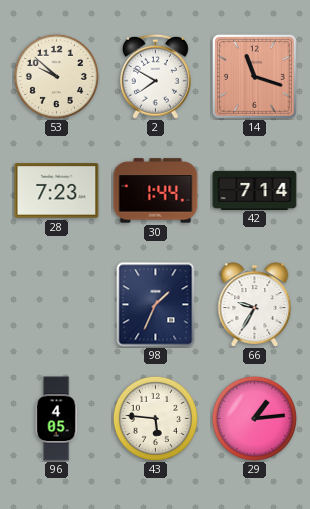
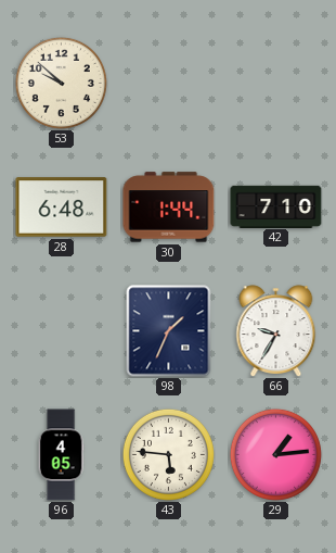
2: 7:50 -> none (155, 76)
14: 11:18 -> none (255, 77)
28: 7:23 -> 6:48 (62, 208)
42: 7:14 -> 7:10 (276, 206)
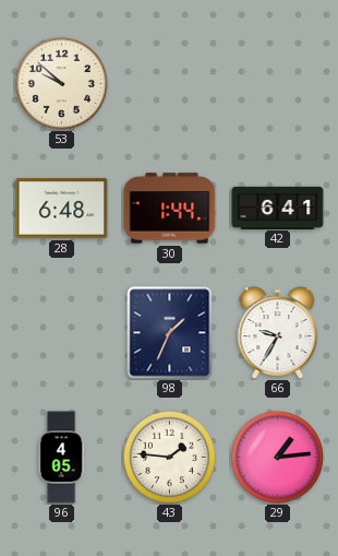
42: 7:10 -> 6:41 (278, 208)
43: 5:46 -> 1:46 (169, 457)
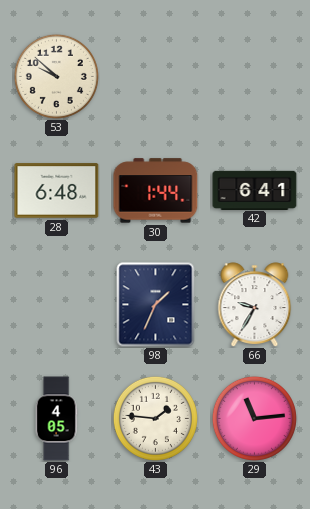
29: 1:14 -> 11:14 (254, 418)
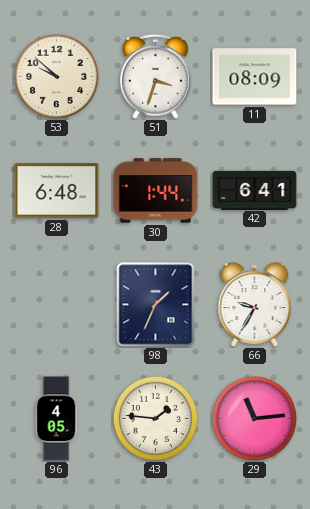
51: none -> 3:33 (155, 76)
11: none -> 08:09 (255, 77)
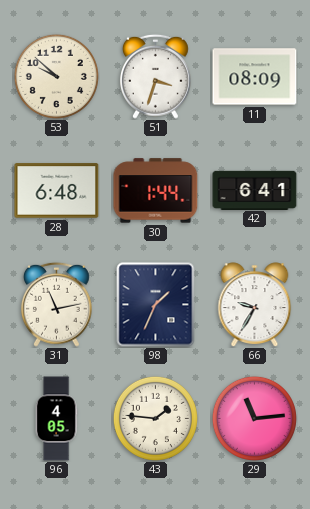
31: none -> 11:13 (56, 304)
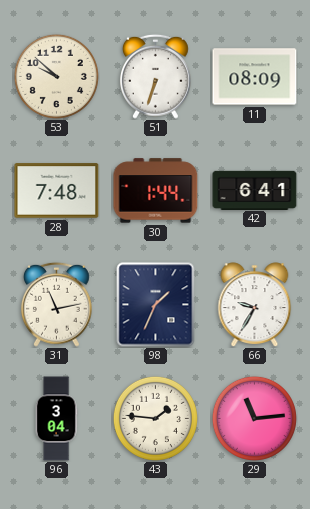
51: 3:33 -> 6:33 (155, 76)
28: 6:48 -> 7:48 (57, 191)
96: 4:05 -> 3:04 (56, 419)
